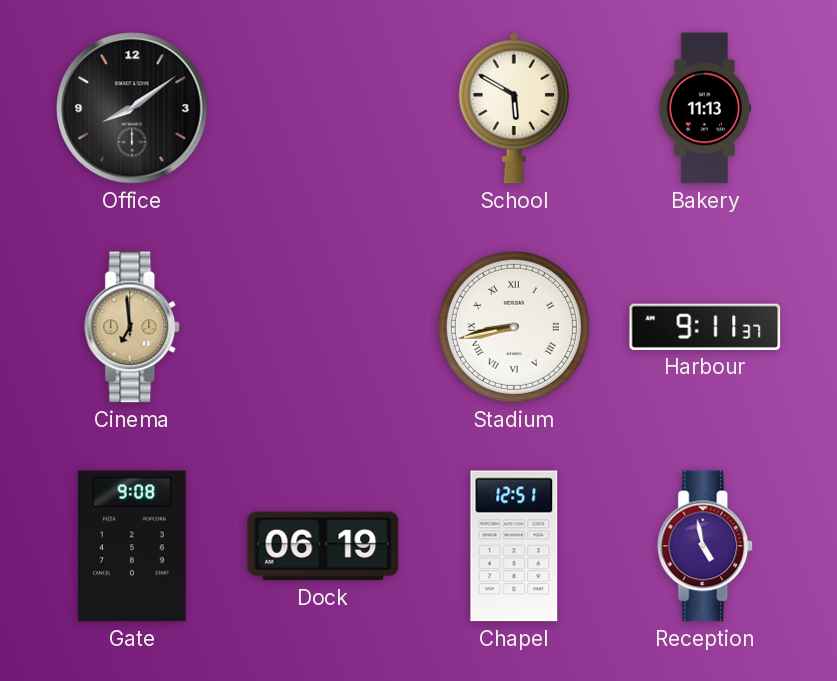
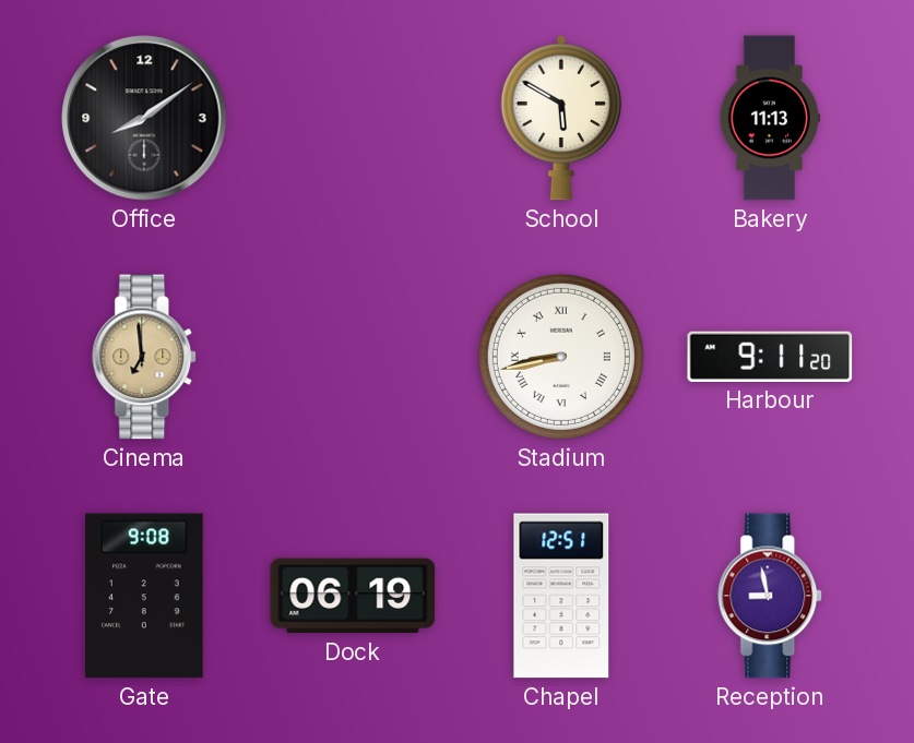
Harbour: 9:11:37 -> 9:11:20 (770, 357)
Reception: 4:58 -> 8:58 (771, 596)
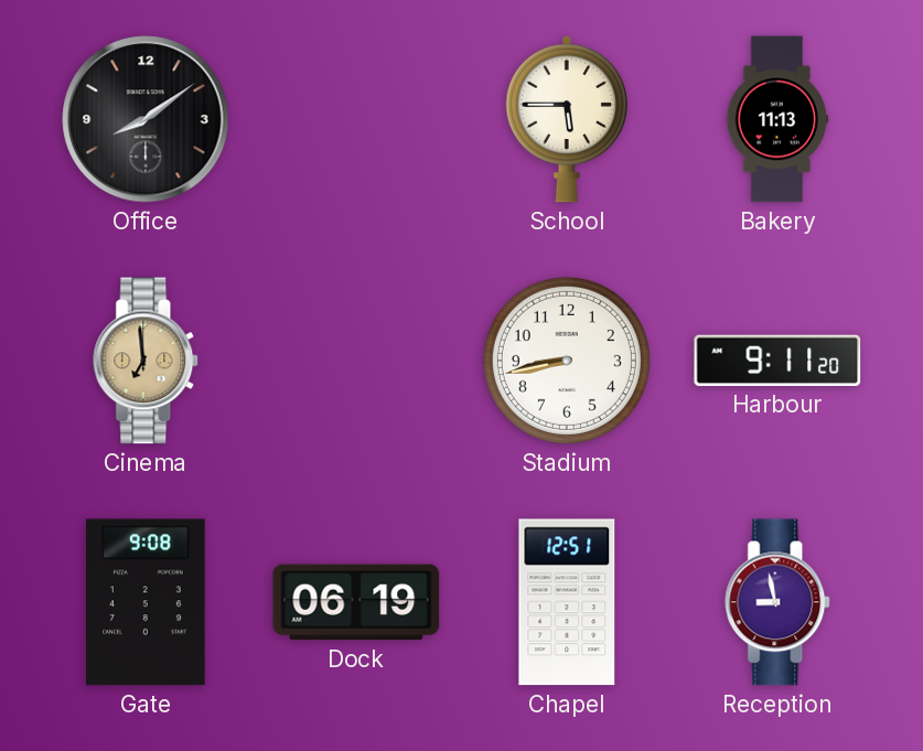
School: 5:50 -> 5:45 (567, 119)
Stadium numerals: Roman -> Arabic (567, 361)
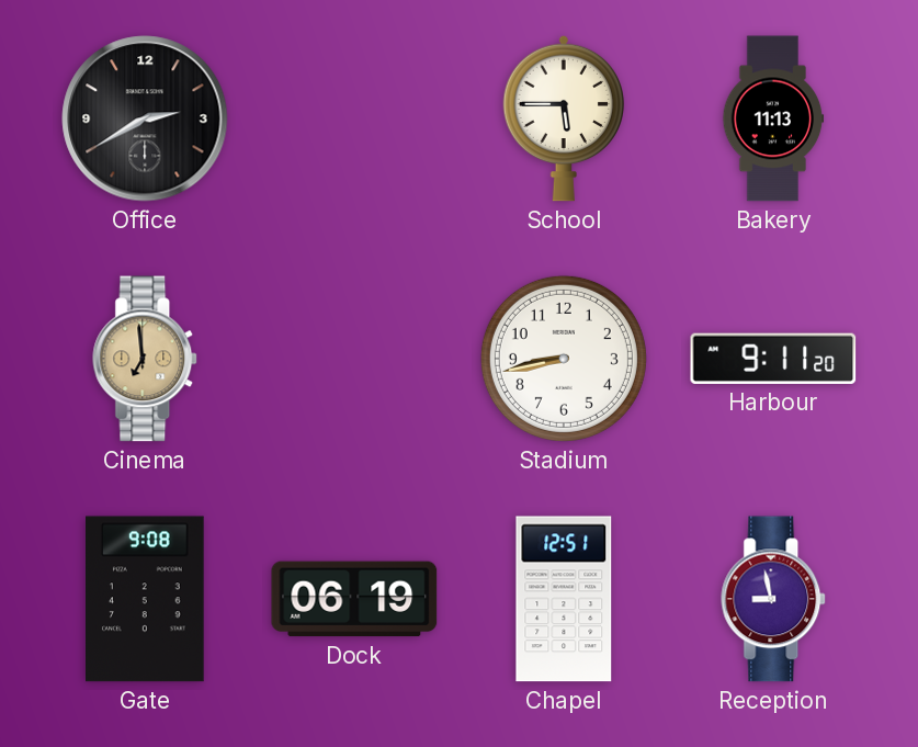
Office: 8:09 -> 2:40 (145, 118)
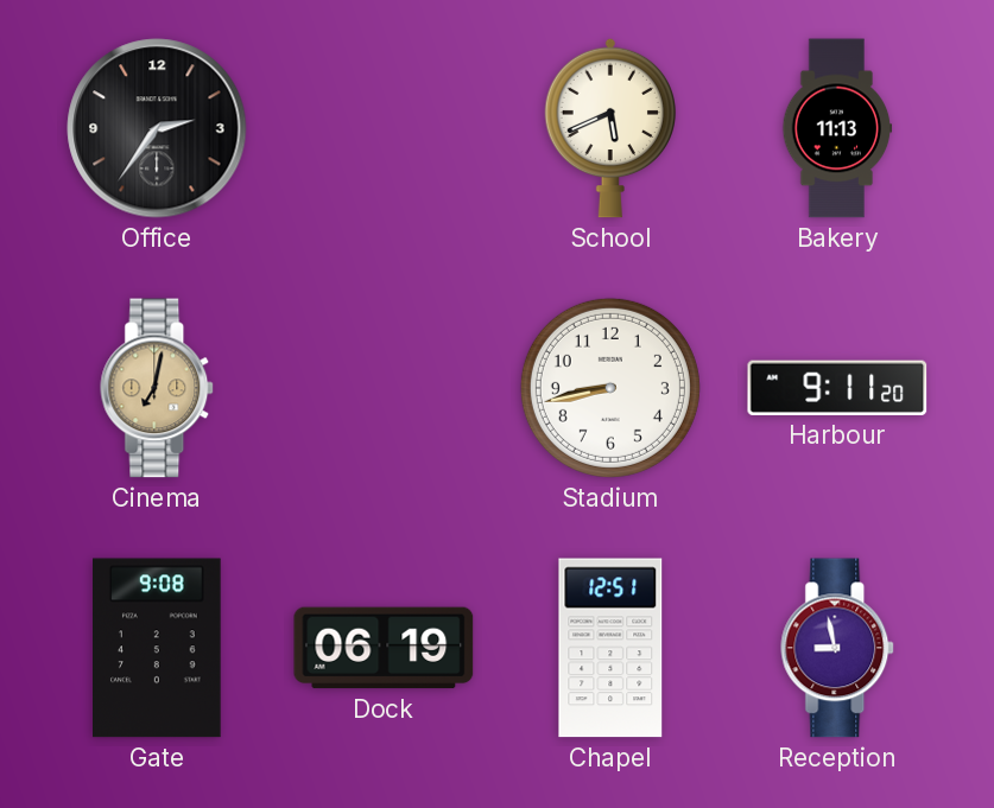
Office: 2:40 -> 2:36 (157, 128)
School: 5:45 -> 5:41 (610, 128)
Cinema: 6:59 -> 7:02 (158, 388)
